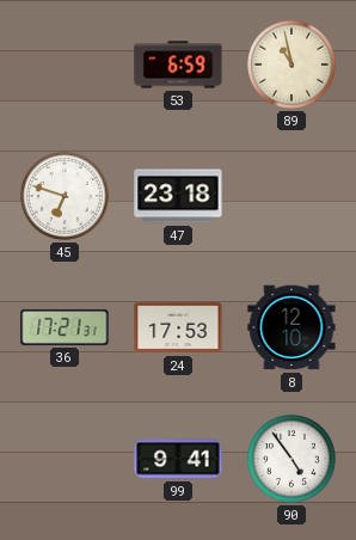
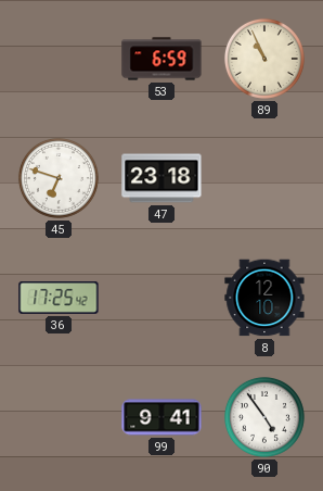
89: 10:58 -> 10:56 (264, 59)
36: 17:21 -> 17:25 (59, 298)
24: 17:53 -> none (178, 327)
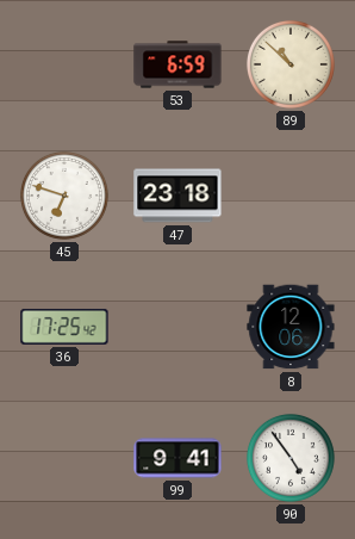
89: 10:56 -> 10:52 (291, 64)
8: 12:10 -> 12:06 (291, 327)
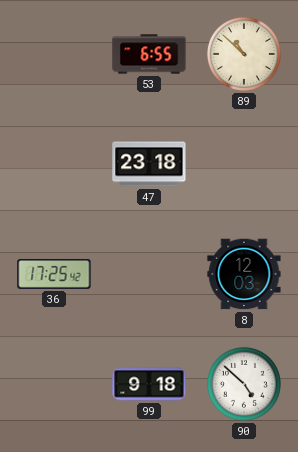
53: 6:59 -> 6:55 (149, 54)
45: 6:48 -> none (64, 196)
8: 12:06 -> 12:03 (244, 274)
99: 9:41 -> 9:18 (149, 384)
90: 4:54 -> 4:52 (244, 384)
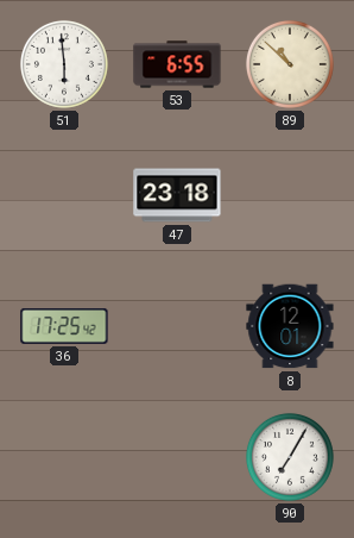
51: none -> 5:59 (64, 64)
8: 12:03 -> 12:01 (290, 326)
99: 9:18 -> none (149, 384)
90: 4:52 -> 7:05 (290, 457)
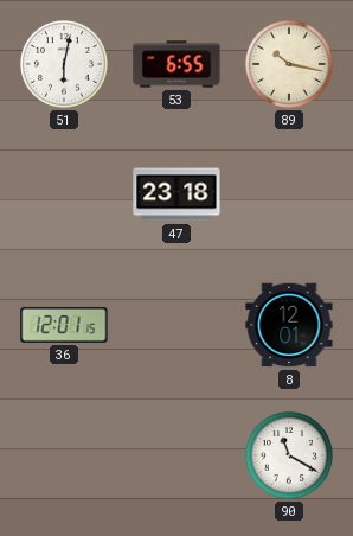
51: 5:59 -> 6:02 (64, 64)
89: 10:52 -> 10:17 (289, 64)
36: 17:25 -> 12:01 (64, 325)
90: 7:05 -> 11:20 (289, 455)
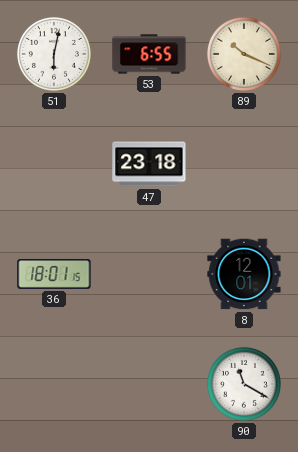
89: 10:17 -> 10:19 (244, 54)
36: 12:01 -> 18:01 (54, 274)
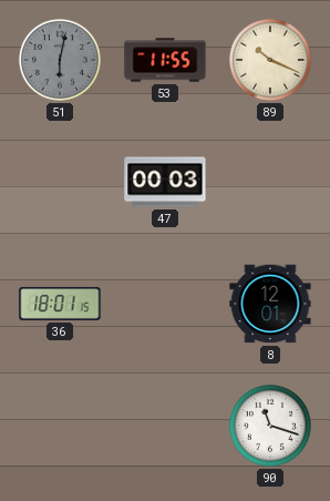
51 dial: white -> grey (60, 60)
53: 6:55 -> 11:55 (165, 60)
47: 23:18 -> 00:03 (165, 182)
90: 11:20 -> 11:18 (270, 426)
